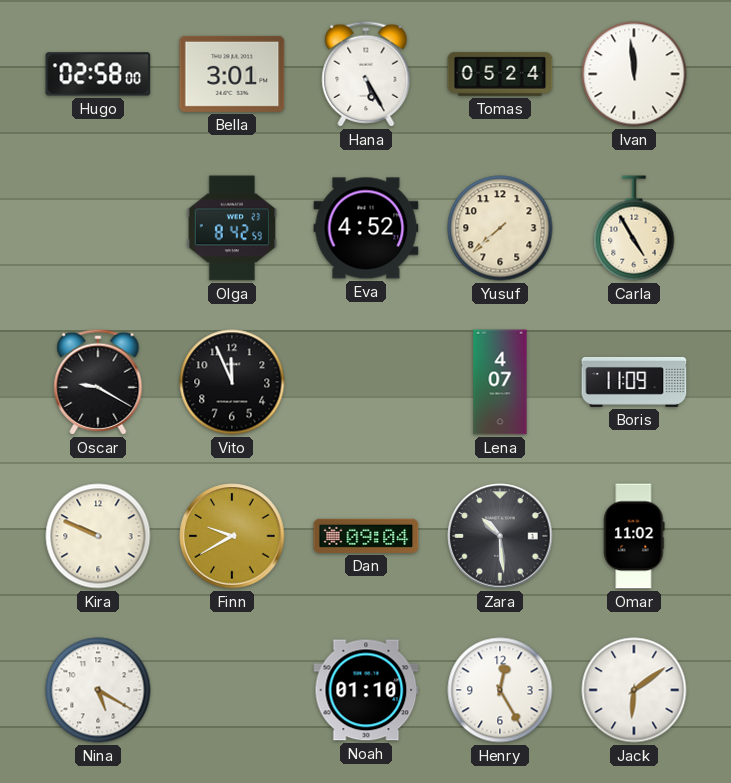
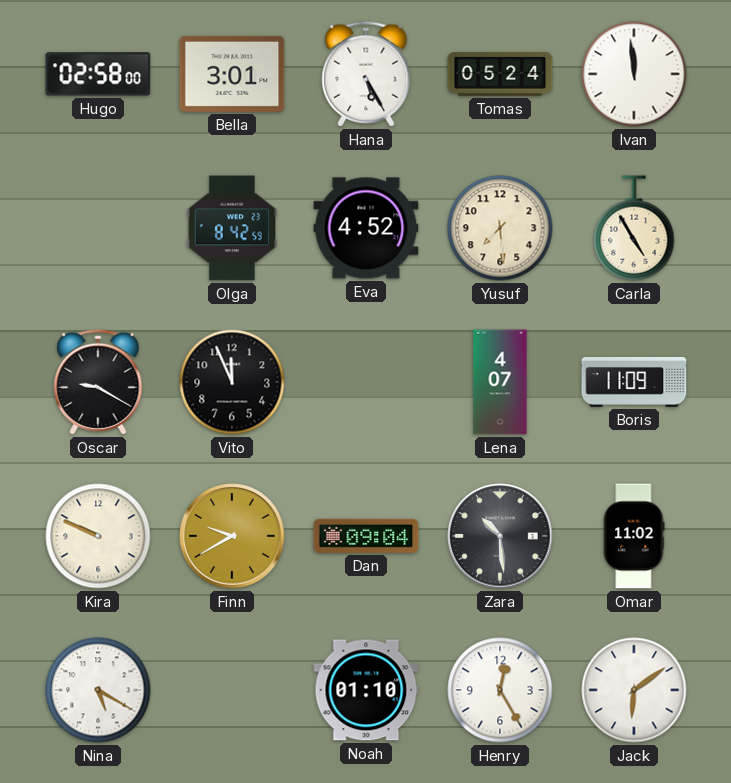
Yusuf: 7:38 -> 7:29 (500, 228)
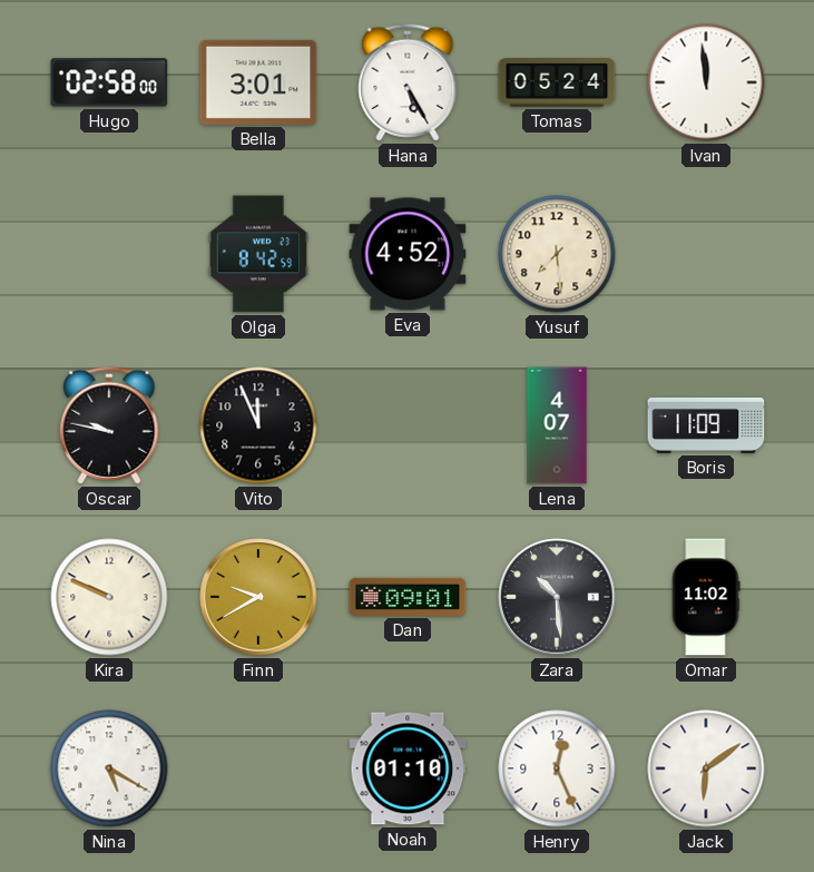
Carla: 4:55 -> none (634, 228)
Oscar: 9:20 -> 9:47 (109, 425)
Dan: 09:04 -> 09:01 (408, 597)
Henry: 12:25 -> 12:26 (557, 768)
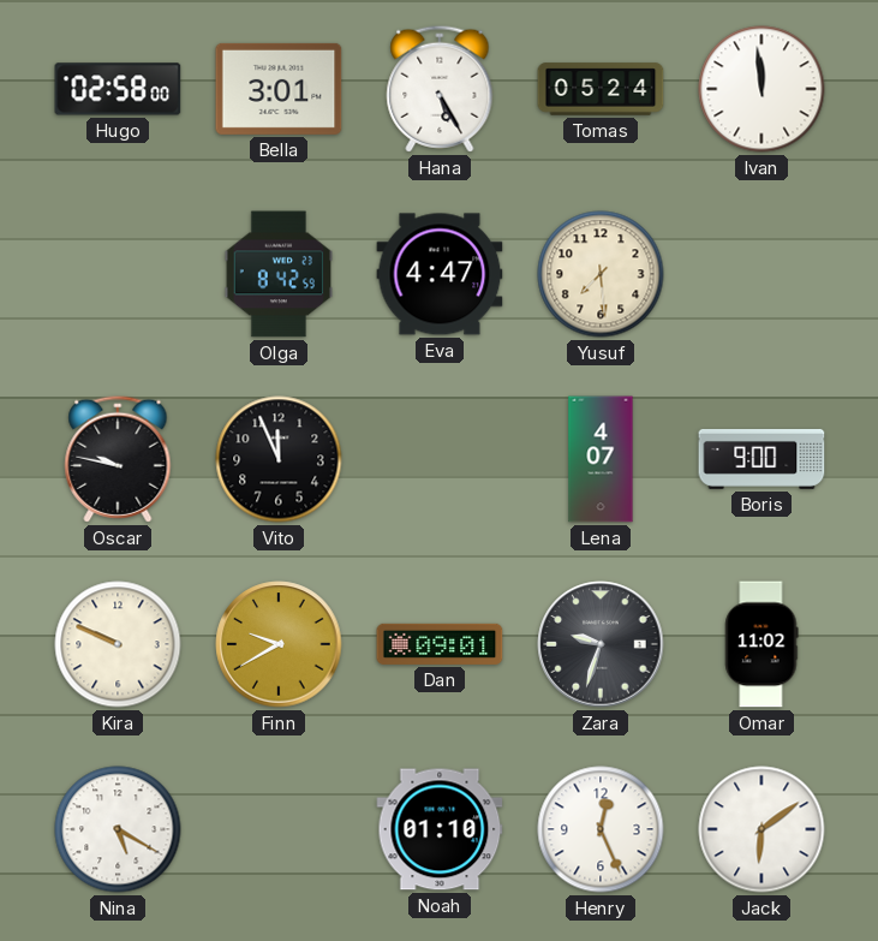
Eva: 4:52 -> 4:47 (440, 274)
Boris: 11:09 -> 9:00 (761, 459)
Zara: 10:29 -> 9:33 (601, 644)
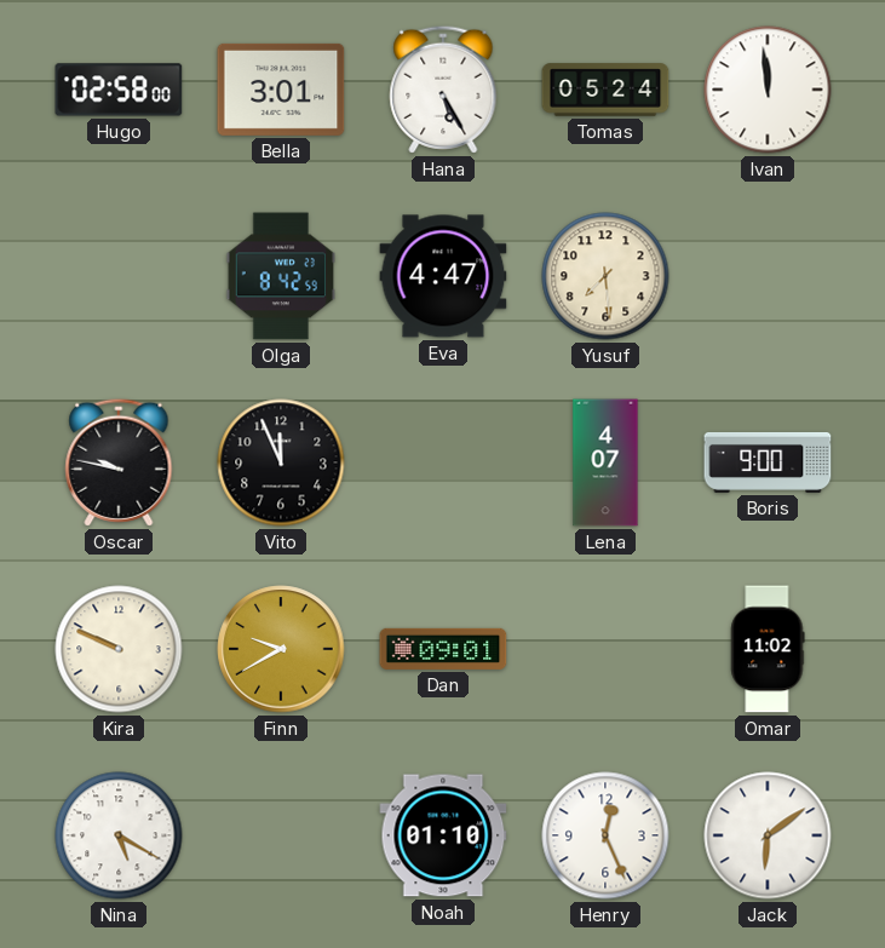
Zara: 9:33 -> none (601, 644)
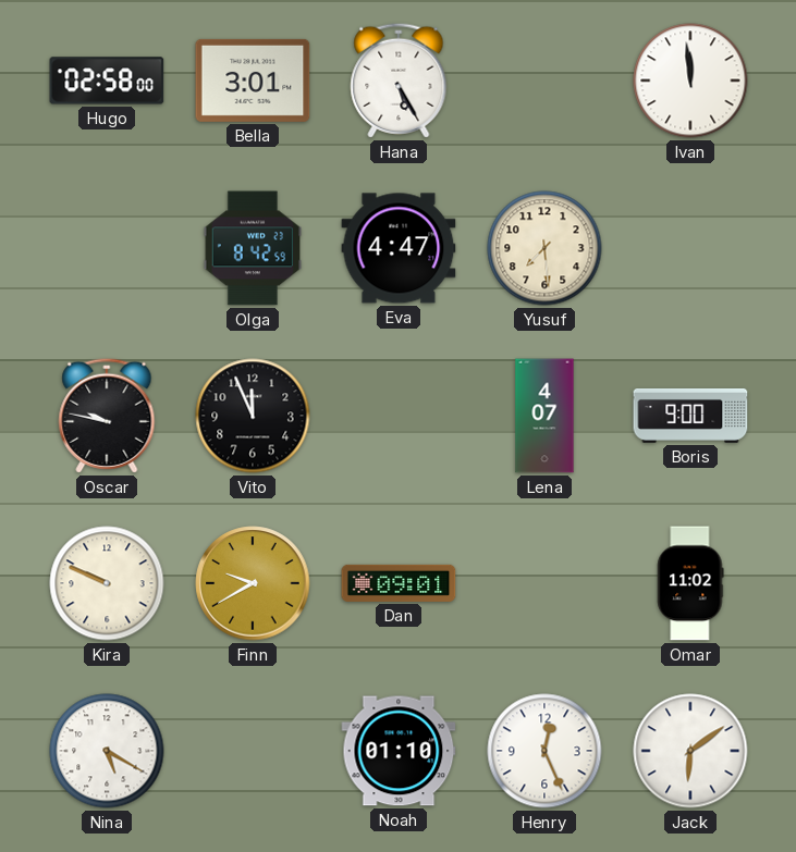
Tomas: 05:24 -> none (605, 90)
